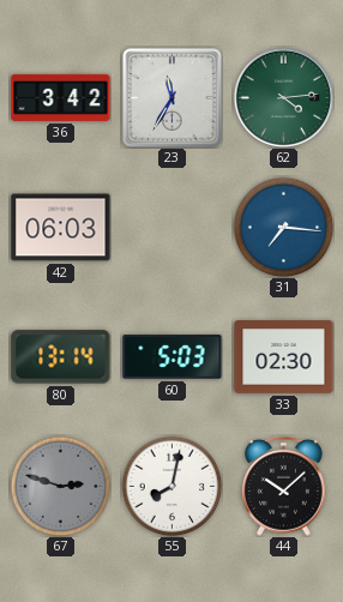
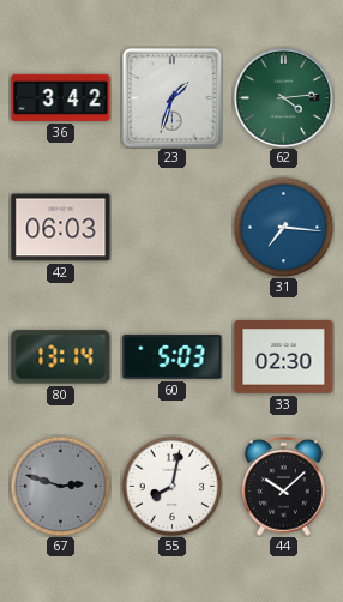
23: 11:35 -> 1:33 (173, 98)
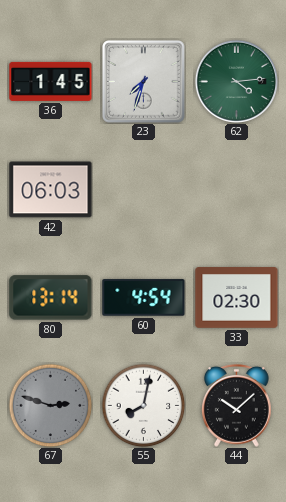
36: 3:42 -> 1:45 (51, 81)
23: 1:33 -> 7:33 (144, 82)
31: 7:16 -> none (283, 227)
60: 5:03 -> 4:54 (144, 298)
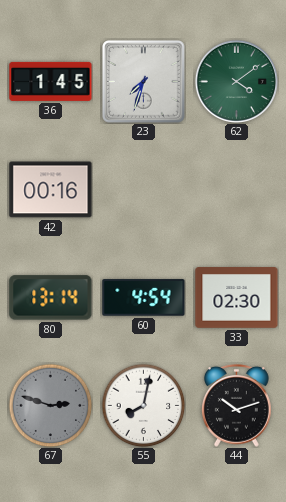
62: 4:14 -> 4:09 (236, 81)
42: 06:03 -> 00:16 (51, 190)
44: 10:08 -> 10:12 (236, 405)
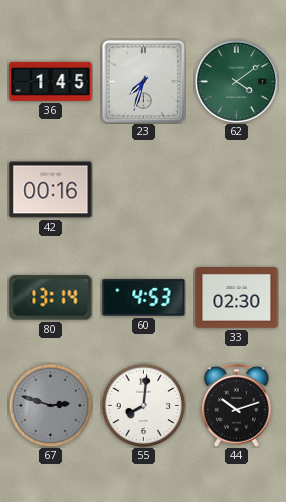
60: 4:54 -> 4:53 (144, 298)
55: 8:02 -> 8:01 (143, 405)
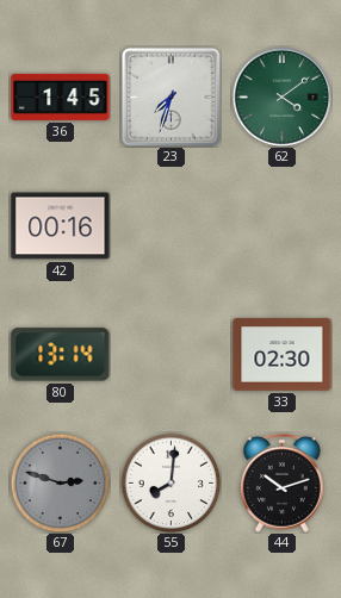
60: 4:53 -> none (144, 298)
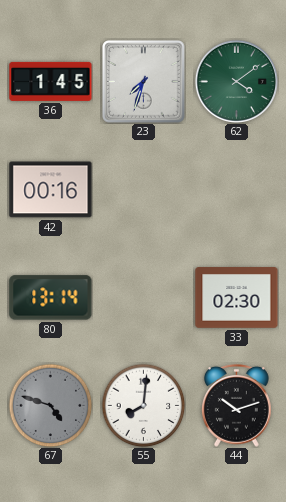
67: 2:48 -> 4:48 (50, 405)
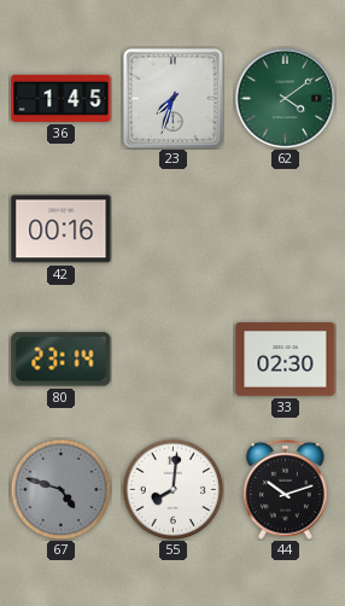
80: 13:14 -> 23:14 (62, 360)
